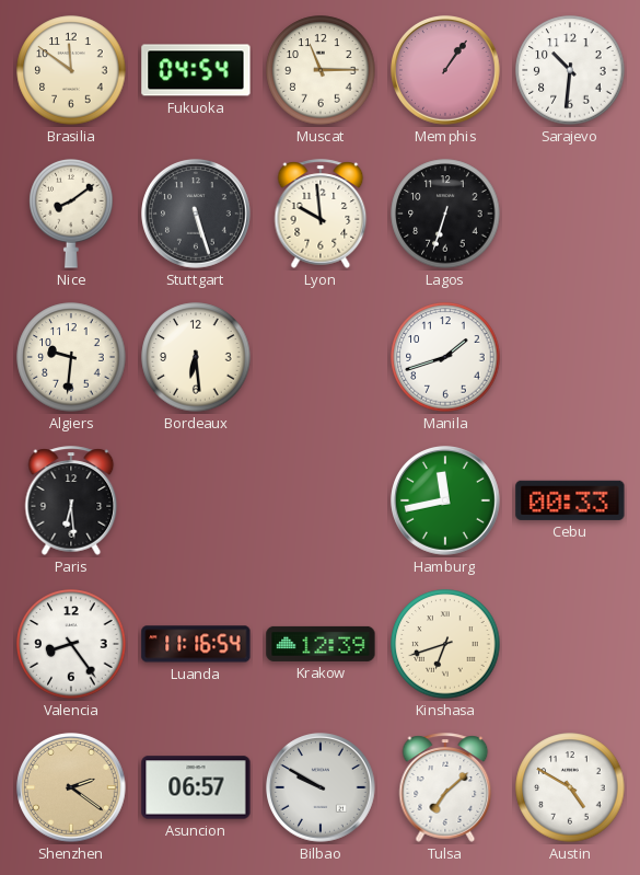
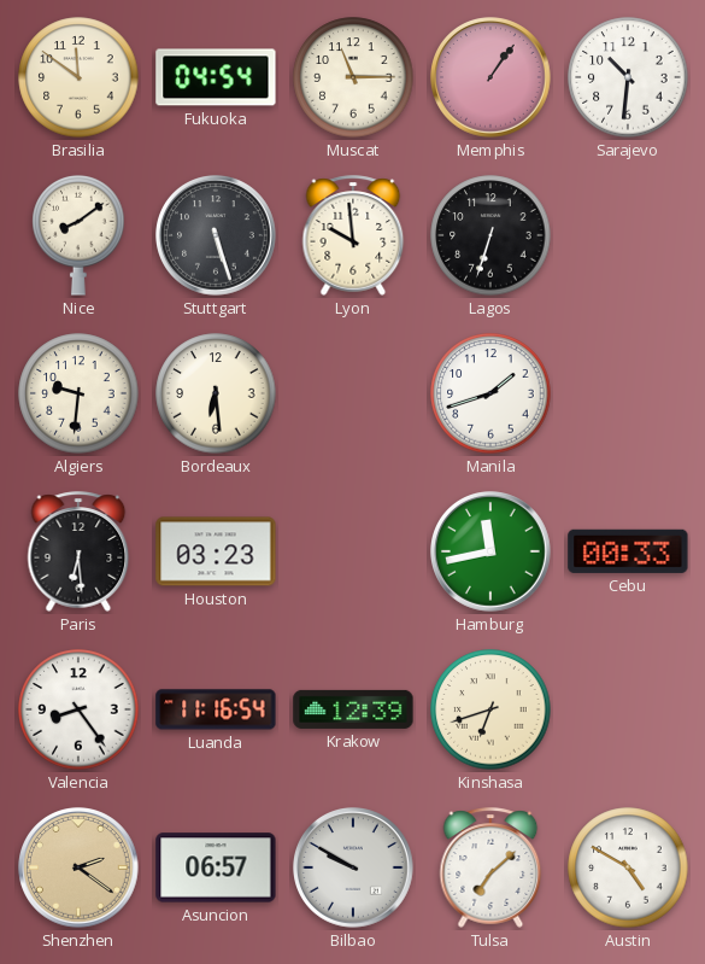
Houston: none -> 03:23 (216, 551)
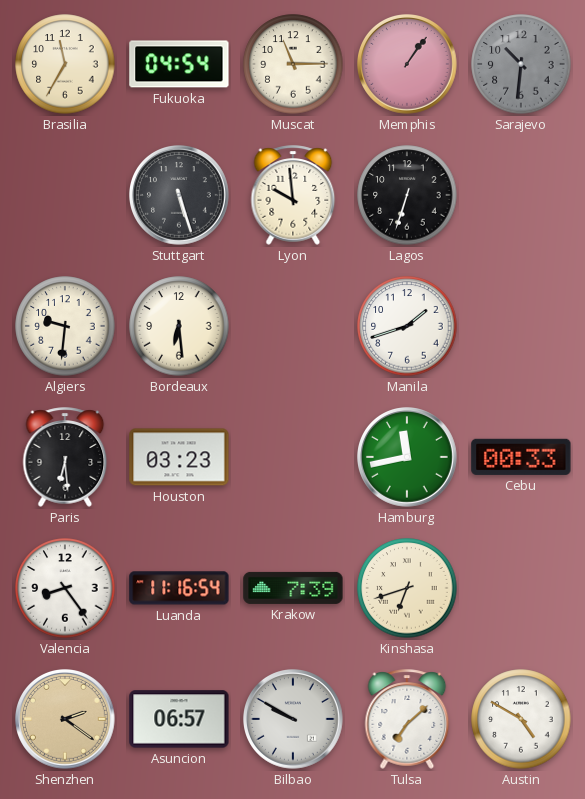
Brasilia: 11:51 -> 11:35 (65, 64)
Sarajevo dial: white -> grey (521, 64)
Nice: 8:09 -> none (78, 236)
Krakow: 12:39 -> 7:39 (293, 588)
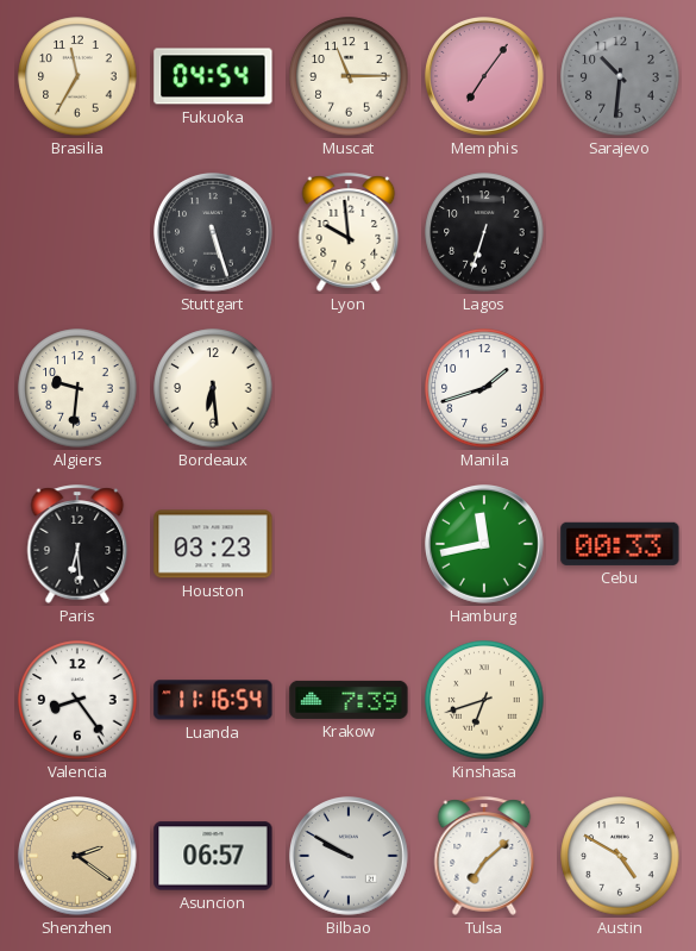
Memphis: 1:06 -> 7:06 (485, 77)
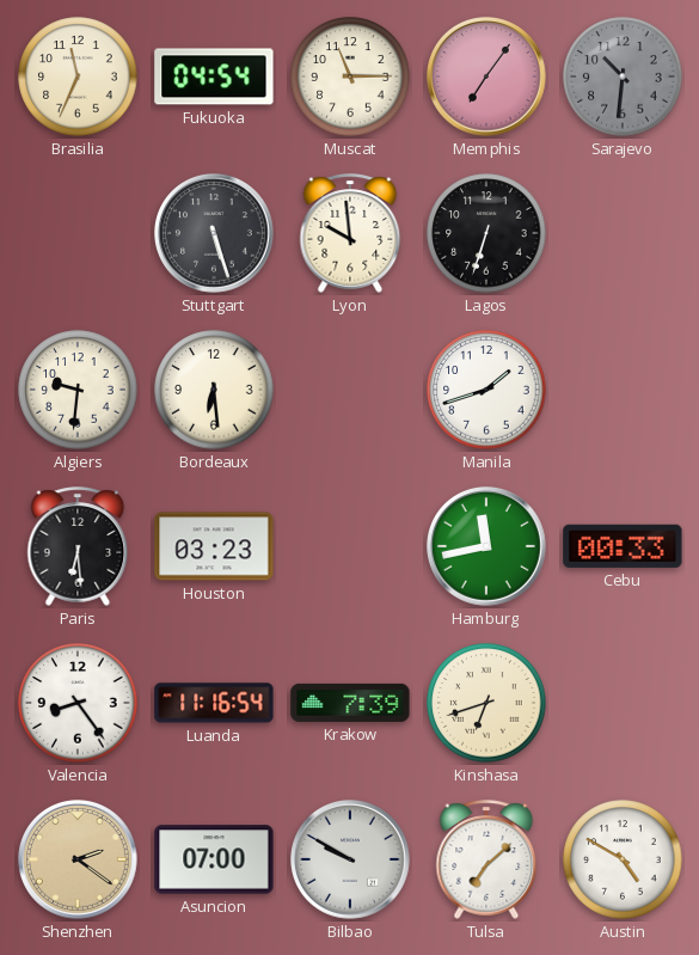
Brasilia: 11:35 -> 11:34 (78, 76)
Asuncion: 06:57 -> 07:00 (214, 859)
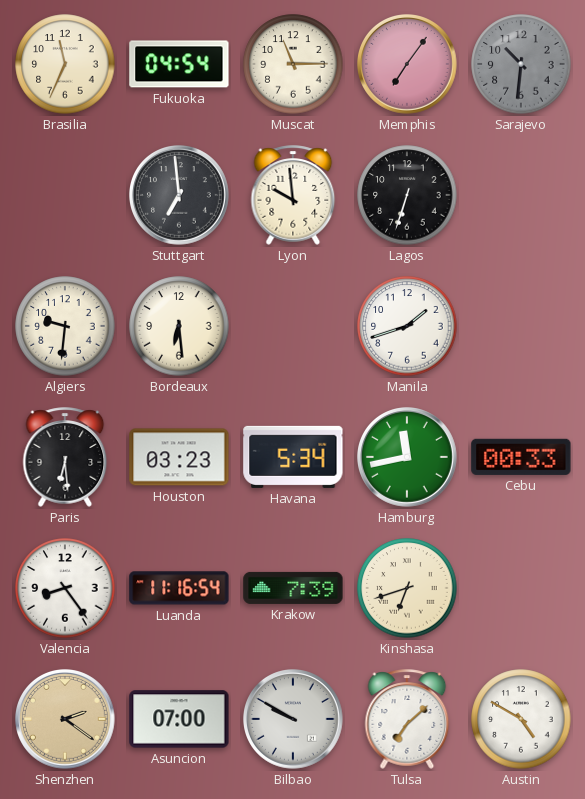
Stuttgart: 5:27 -> 6:59 (180, 196)
Havana: none -> 5:34 (293, 457)
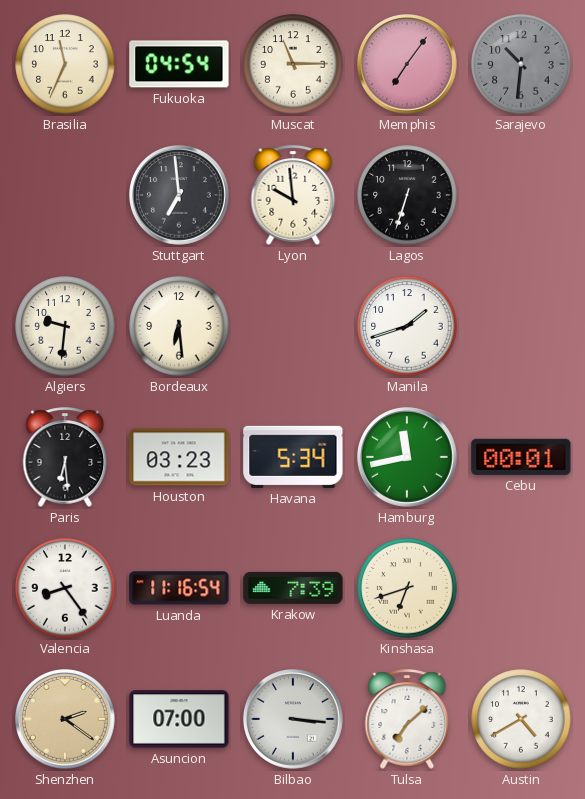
Cebu: 00:33 -> 00:01 (521, 457)
Bilbao: 9:50 -> 3:16 (294, 720)
Austin: 4:50 -> 4:40 (521, 719)
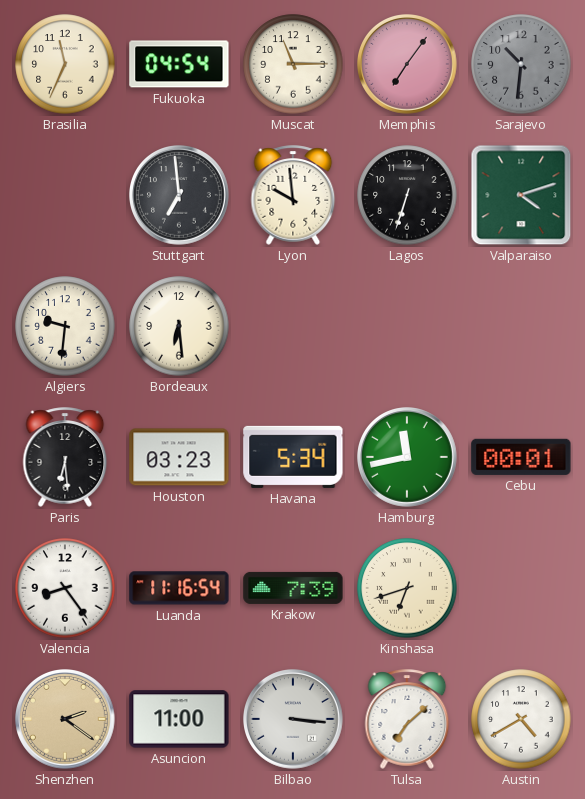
Valparaiso: none -> 4:12 (521, 195)
Manila: 1:42 -> none (407, 326)
Asuncion: 07:00 -> 11:00 (179, 719)
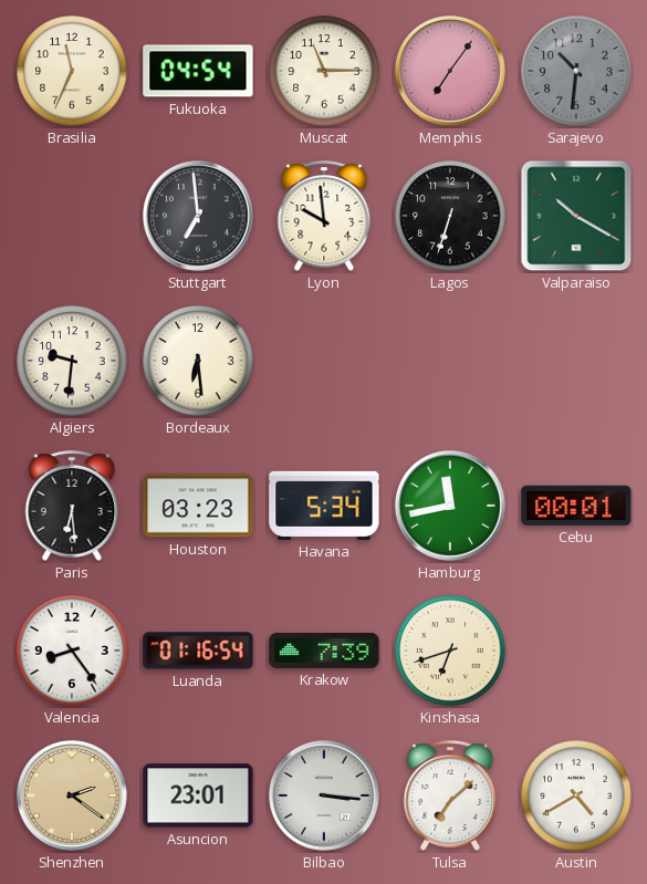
Valparaiso: 4:12 -> 10:20 (576, 216)
Luanda: 11:16 -> 01:16 (198, 651)
Asuncion: 11:00 -> 23:01 (198, 795)
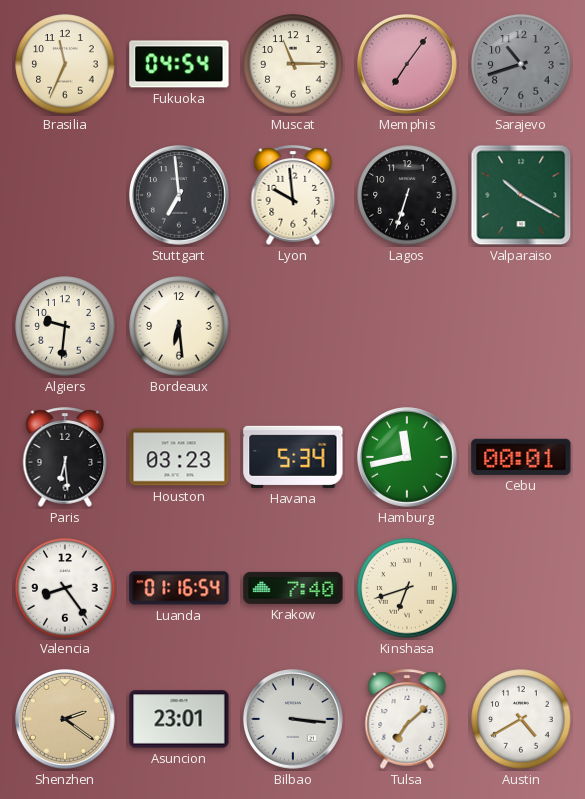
Sarajevo: 10:31 -> 10:42 (521, 64)
Krakow: 7:39 -> 7:40 (293, 588)
